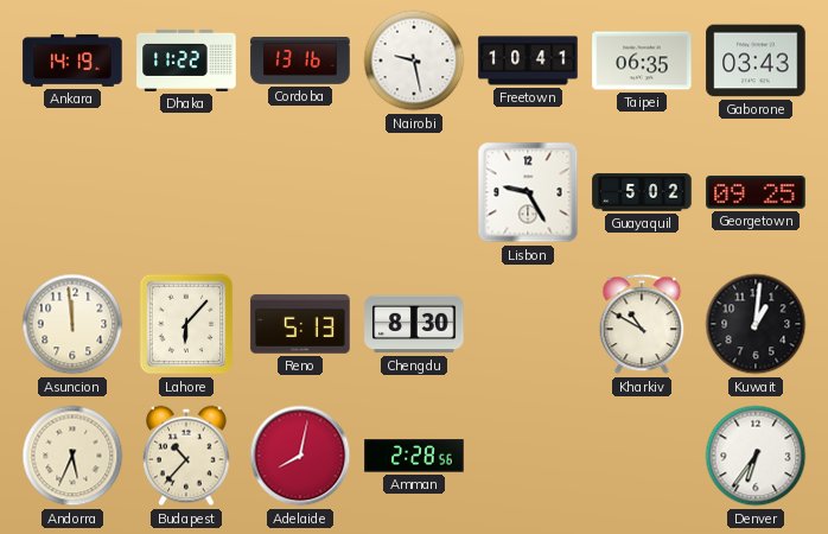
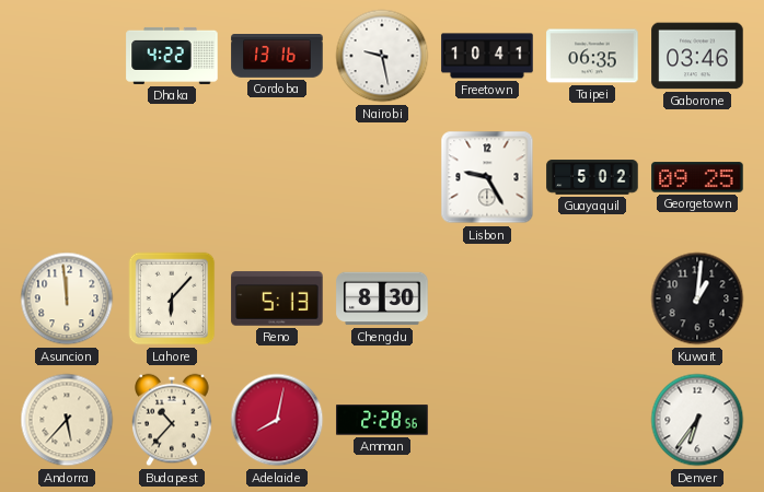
Ankara: 14:19 -> none (72, 61)
Dhaka: 11:22 -> 4:22 (172, 56)
Gaborone: 03:43 -> 03:46 (697, 56)
Kharkiv: 10:50 -> none (642, 324)
Andorra: 5:34 -> 5:37 (67, 420)
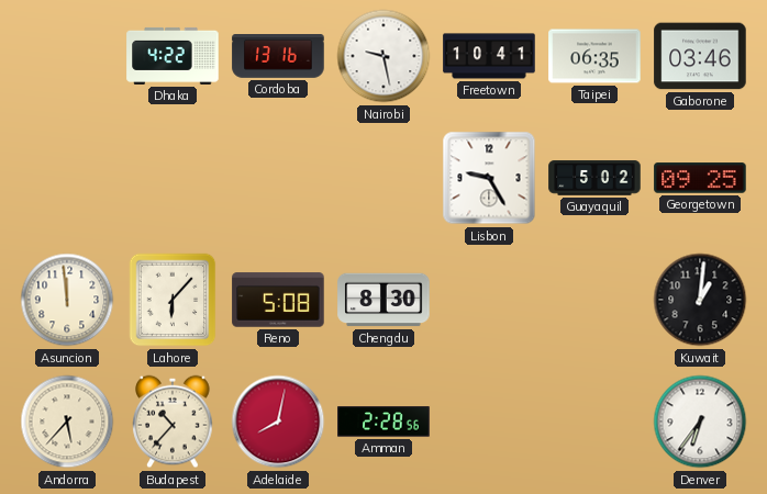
Reno: 5:13 -> 5:08 (278, 300)
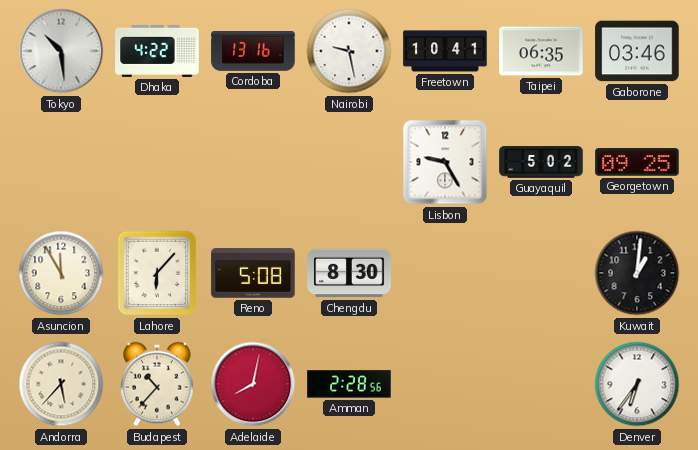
Tokyo: none -> 10:29 (61, 51)
Asuncion: 11:59 -> 11:55 (61, 273)
